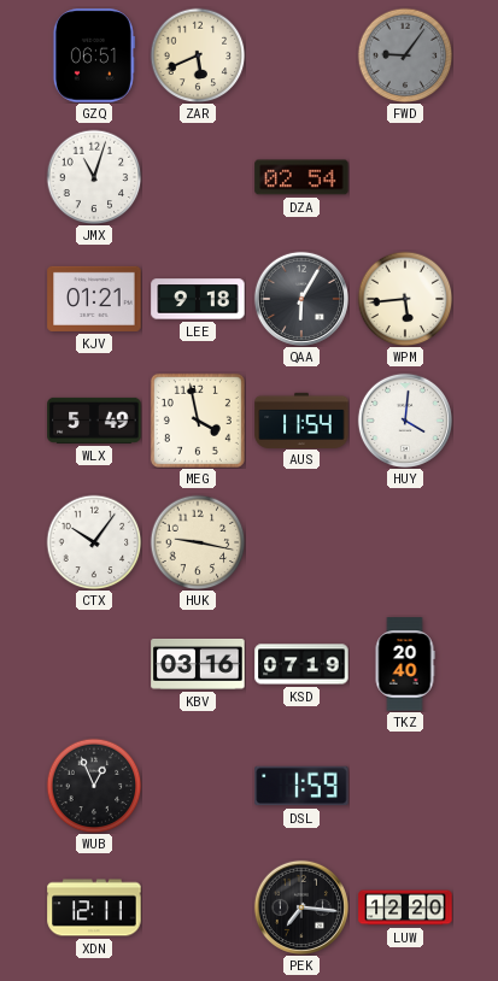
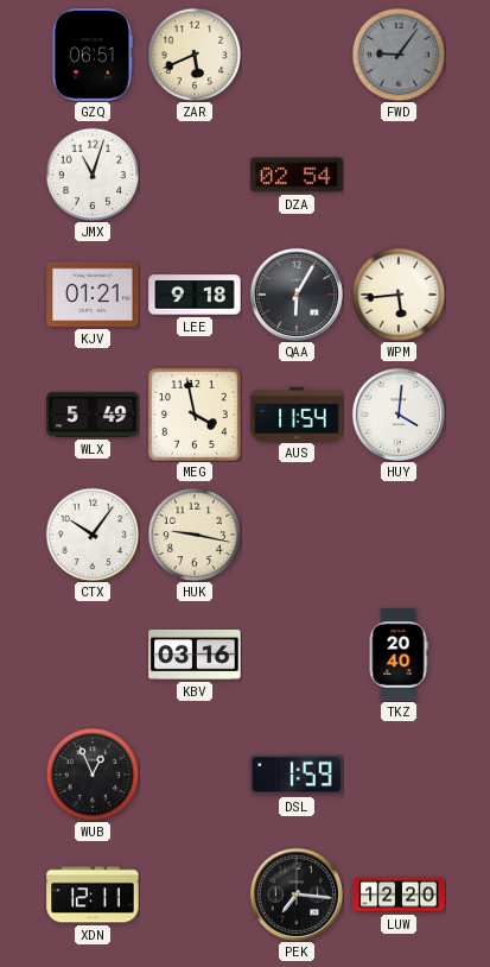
KSD: 07:19 -> none (301, 664)
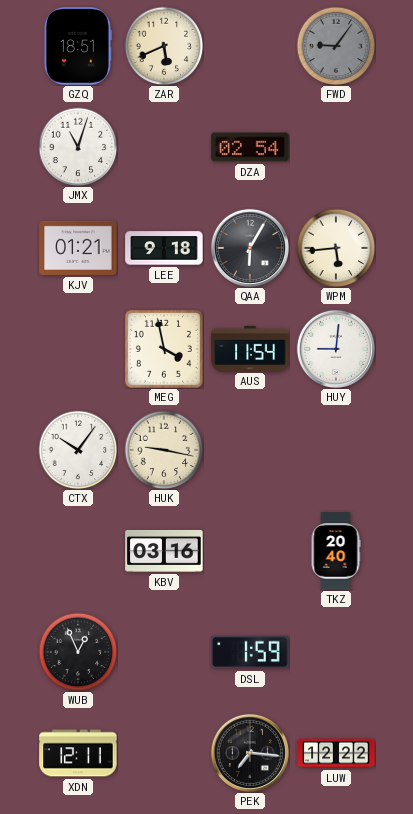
GZQ: 06:51 -> 18:51 (78, 46)
WLX: 5:49 -> none (93, 415)
HUY: 4:01 -> 9:01 (336, 349)
LUW: 12:20 -> 12:22 (336, 753)
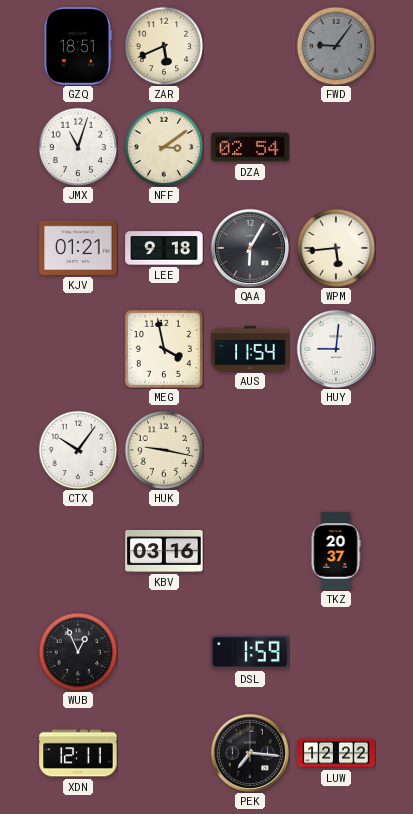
NFF: none -> 3:09 (164, 147)
TKZ: 20:40 -> 20:37 (336, 551)
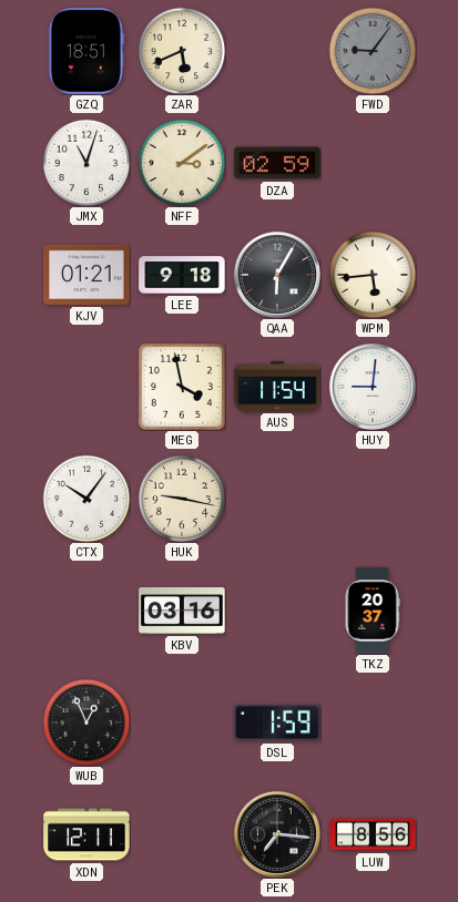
DZA: 02:54 -> 02:59 (277, 163)
LUW: 12:22 -> 8:56 (373, 834)
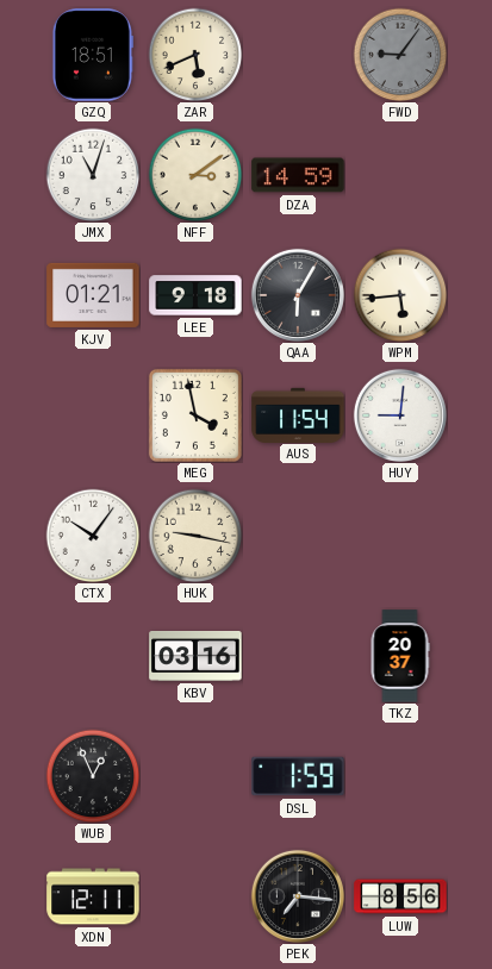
DZA: 02:59 -> 14:59 (298, 175)
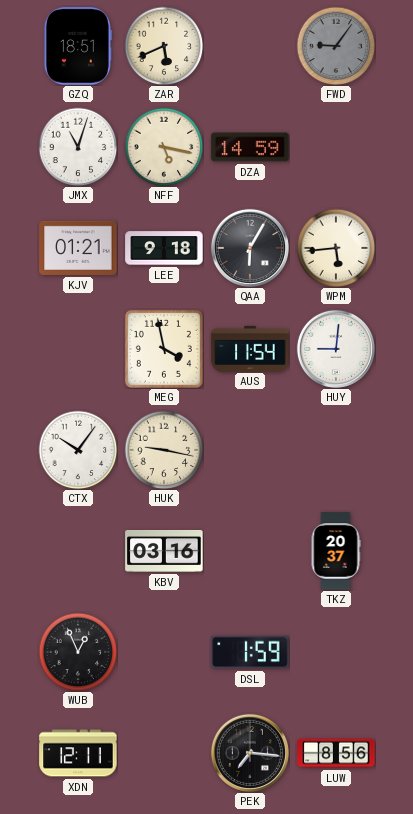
NFF: 3:09 -> 5:17 (164, 147)
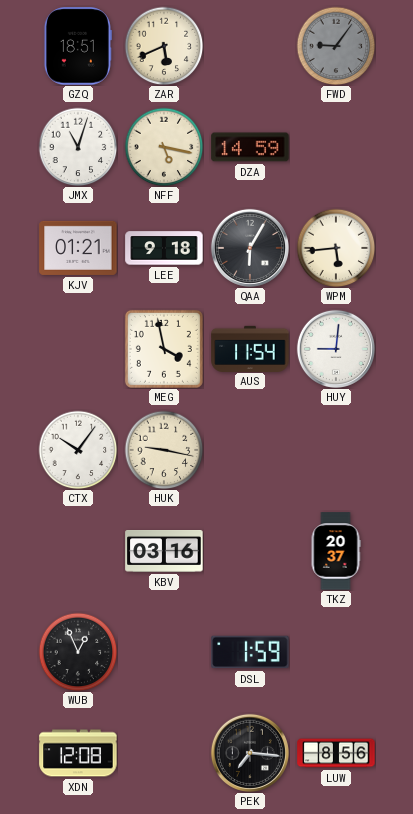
XDN: 12:11 -> 12:08 (78, 753)
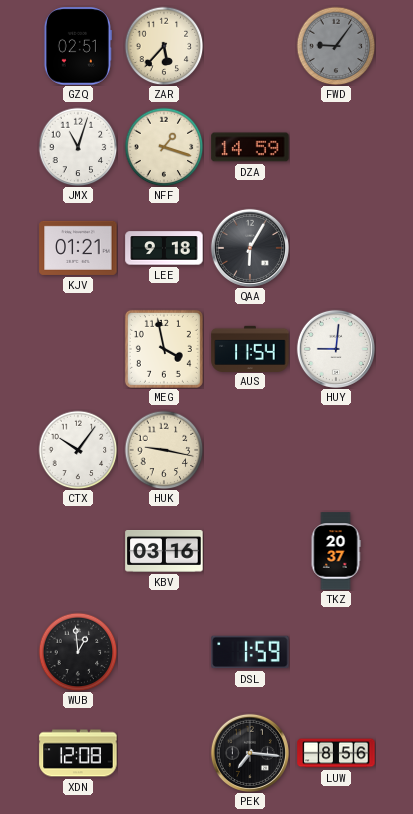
GZQ: 18:51 -> 02:51 (78, 46)
ZAR: 5:41 -> 5:37 (164, 46)
NFF: 5:17 -> 1:18 (164, 147)
WPM: 5:44 -> none (336, 248)
WUB: 12:56 -> 12:59 (78, 652)
